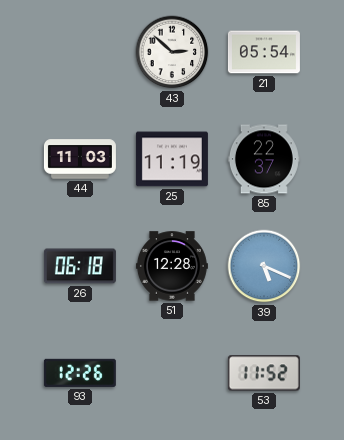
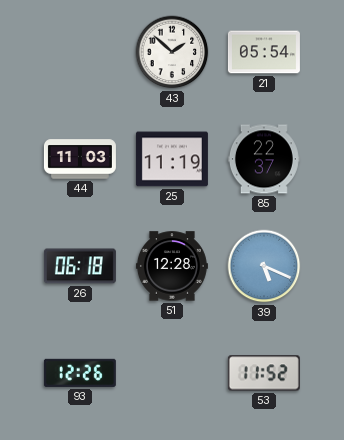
43: 2:52 -> 1:52 (172, 52)
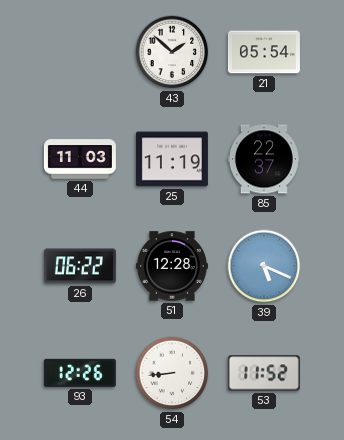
26: 06:18 -> 06:22 (80, 266)
54: none -> 8:44 (172, 373)
